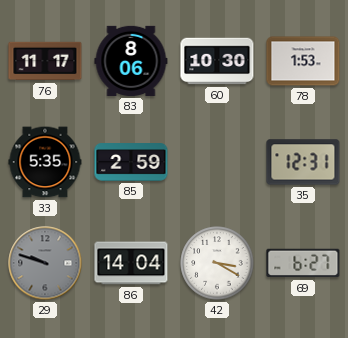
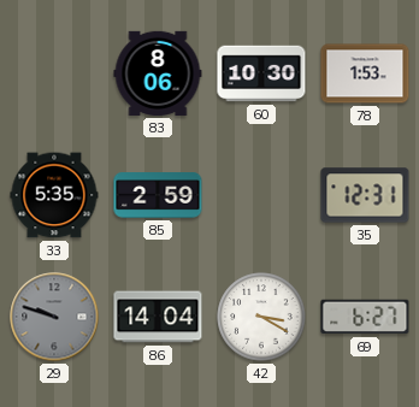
76: 11:17 -> none (45, 61)
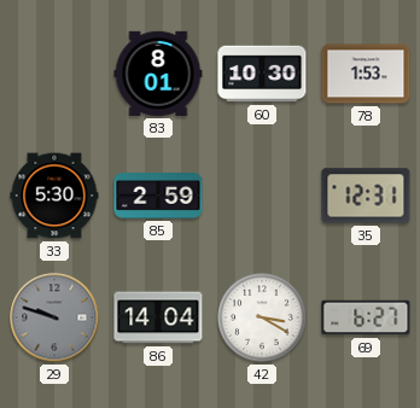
83: 8:06 -> 8:01 (158, 74)
33: 5:35 -> 5:30 (54, 196)
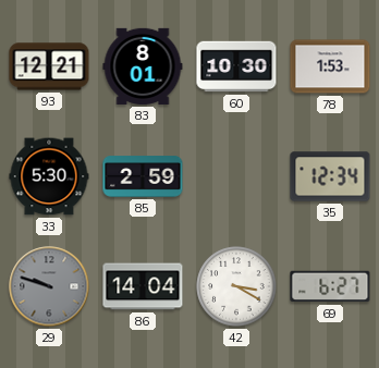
93: none -> 12:21 (49, 66)
35: 12:31 -> 12:34 (330, 176)
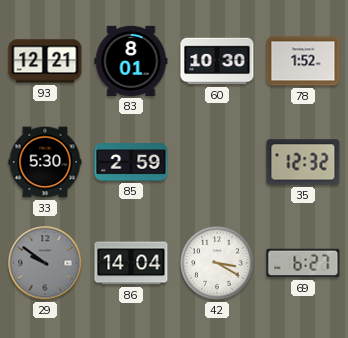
78: 1:53 -> 1:52 (303, 61)
35: 12:34 -> 12:32 (303, 162)
29: 9:48 -> 9:51 (45, 263)
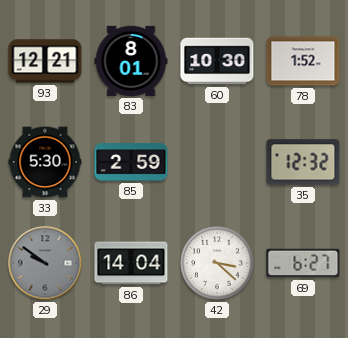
42: 3:20 -> 3:22 (217, 263)
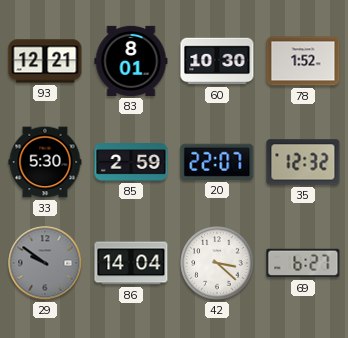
20: none -> 22:07 (217, 162)
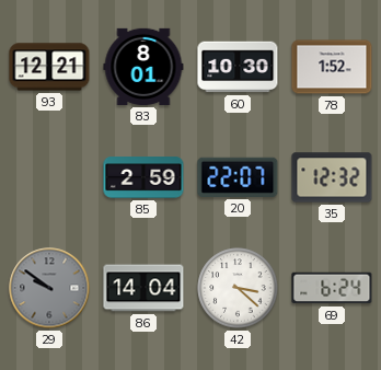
33: 5:30 -> none (45, 162)
69: 6:27 -> 6:24 (332, 288)
